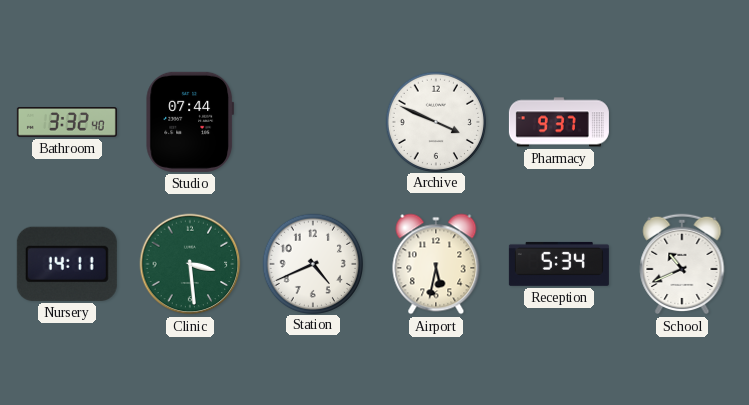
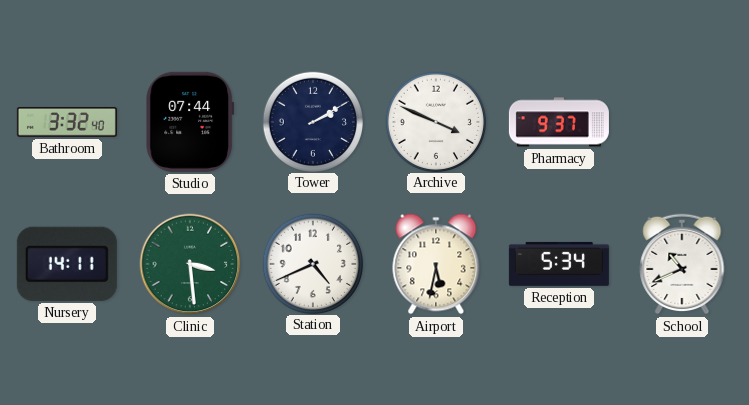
Tower: none -> 2:10 (312, 121)
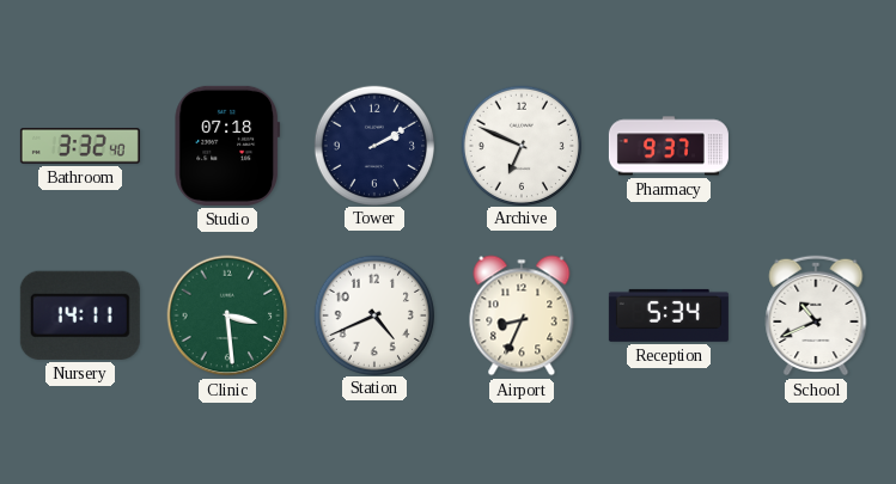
Studio: 07:44 -> 07:18 (227, 146)
Archive: 3:49 -> 6:49 (520, 145)
Airport: 5:32 -> 8:34 (522, 315)
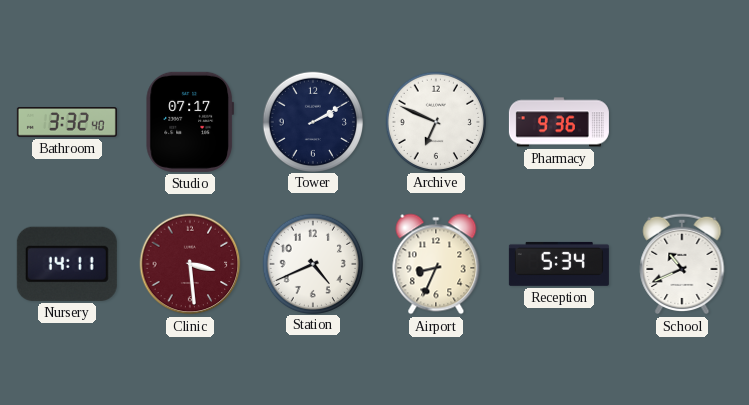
Studio: 07:18 -> 07:17 (190, 122)
Pharmacy: 9:37 -> 9:36 (559, 122)
Clinic dial: green -> burgundy (190, 264)
